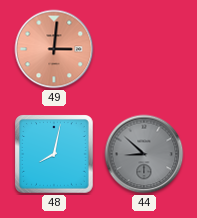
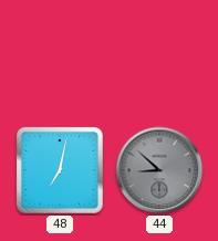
49: 3:01 -> none (54, 49)
48: 8:02 -> 7:02 (60, 170)
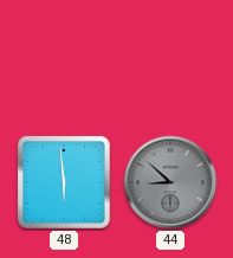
48: 7:02 -> 5:59 (64, 182)
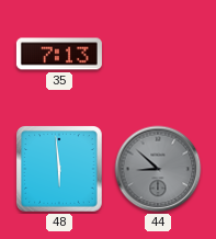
35: none -> 7:13 (59, 54)
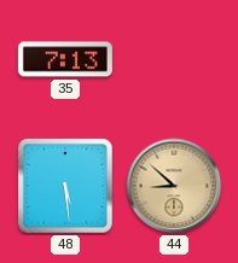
48: 5:59 -> 5:29 (65, 186)
44 dial: grey -> champagne (174, 186)
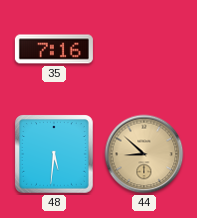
35: 7:13 -> 7:16 (54, 49)
48: 5:29 -> 5:31 (54, 154)
